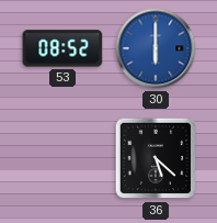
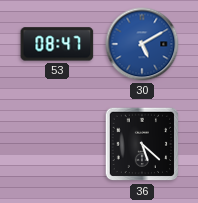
53: 08:52 -> 08:47 (57, 44)
30: 6:00 -> 5:10 (142, 44)
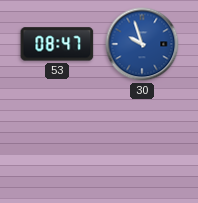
30: 5:10 -> 9:57 (142, 44)
36: 5:22 -> none (142, 144)
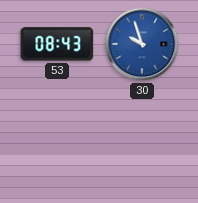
53: 08:47 -> 08:43 (57, 44)
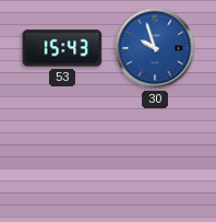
53: 08:43 -> 15:43 (62, 48)
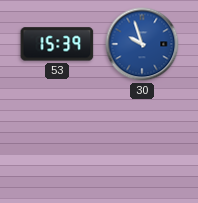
53: 15:43 -> 15:39 (57, 44)
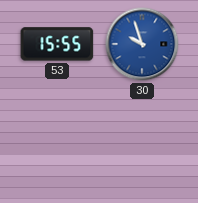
53: 15:39 -> 15:55 (57, 44)
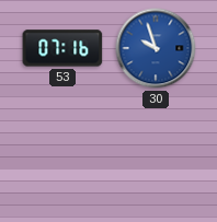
53: 15:55 -> 07:16 (62, 48)
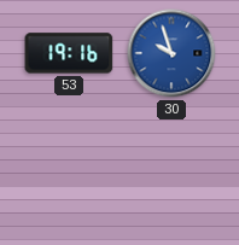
53: 07:16 -> 19:16 (69, 53)
